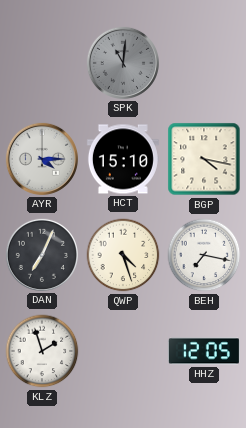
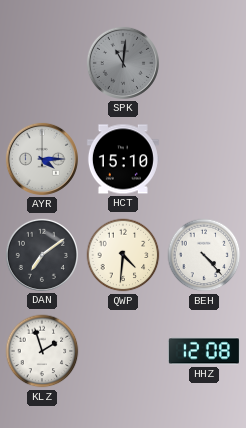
BGP: 4:17 -> none (204, 159)
DAN: 7:04 -> 7:09 (42, 255)
QWP: 4:27 -> 4:31 (123, 255)
BEH: 7:17 -> 4:23 (204, 255)
HHZ: 12:05 -> 12:08 (204, 351)
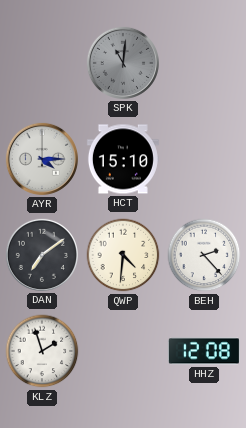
BEH: 4:23 -> 2:23 (204, 255)
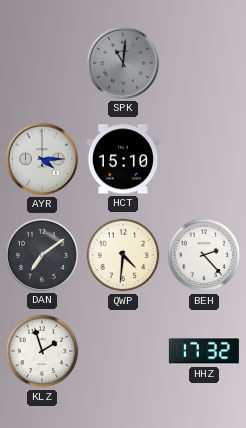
HHZ: 12:08 -> 17:32 (204, 351)
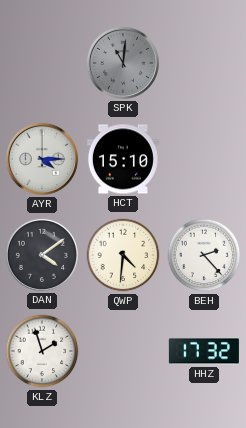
DAN: 7:09 -> 4:09 (42, 255)
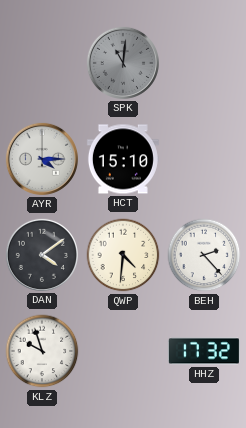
KLZ: 1:57 -> 9:57 (42, 351)
